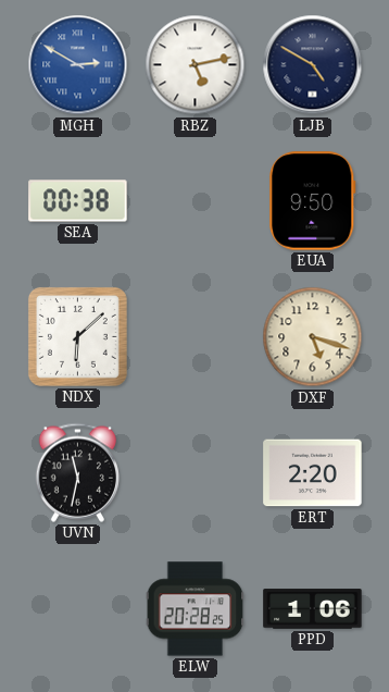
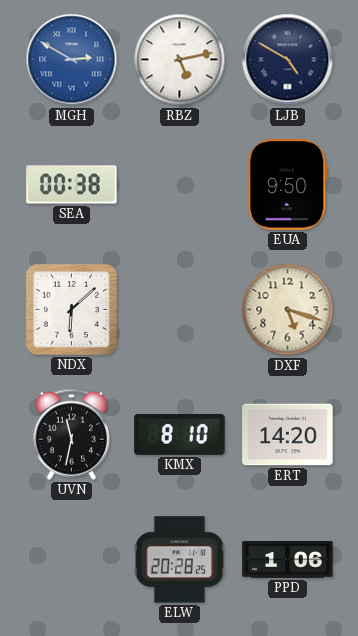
KMX: none -> 8:10 (180, 434)
ERT: 2:20 -> 14:20 (288, 435)
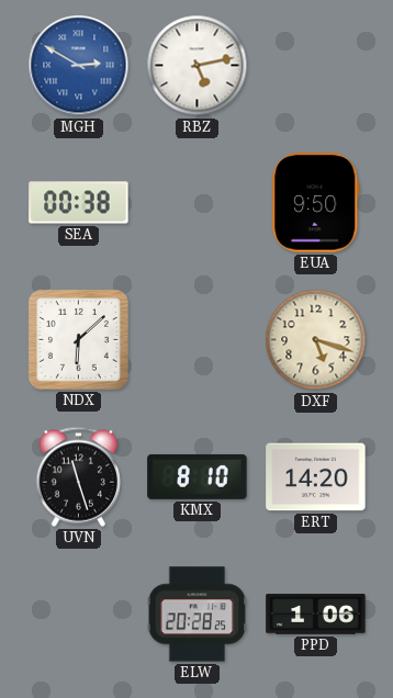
LJB: 4:50 -> none (288, 60)
UVN: 11:32 -> 11:27 (78, 476)
